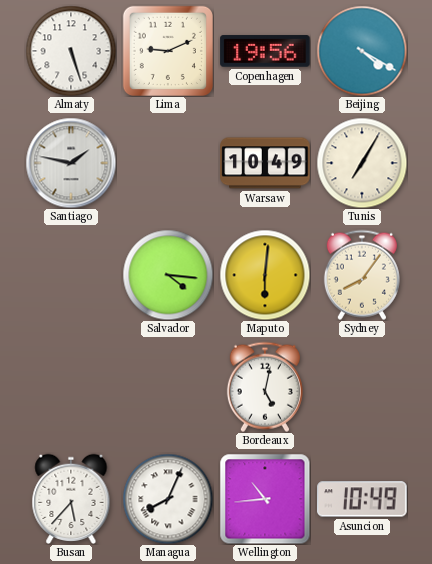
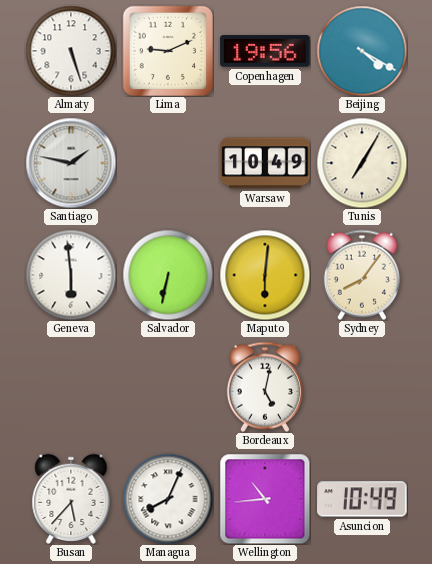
Geneva: none -> 5:59 (71, 275)
Salvador: 4:16 -> 6:32 (168, 275)
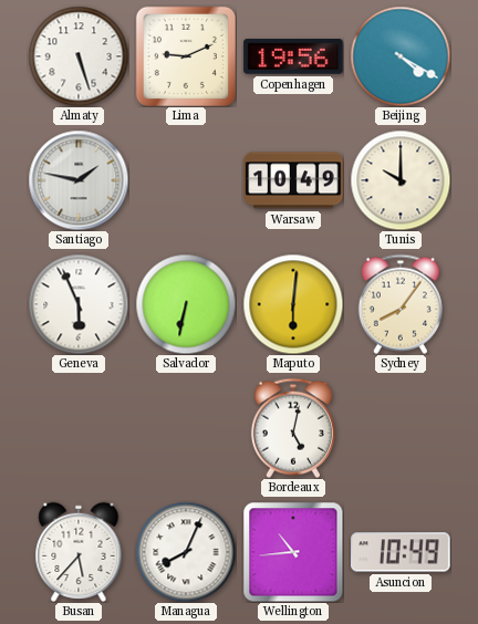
Tunis: 7:05 -> 10:00 (401, 180)
Geneva: 5:59 -> 5:56 (79, 304)
